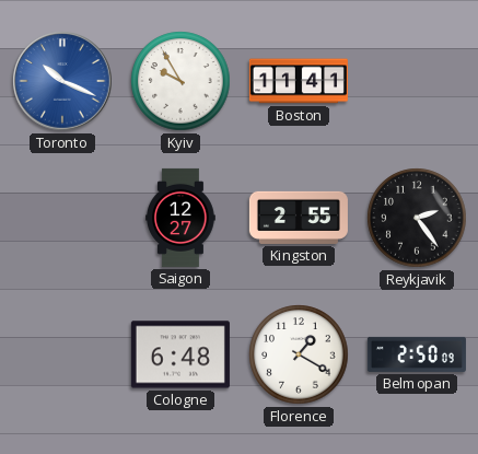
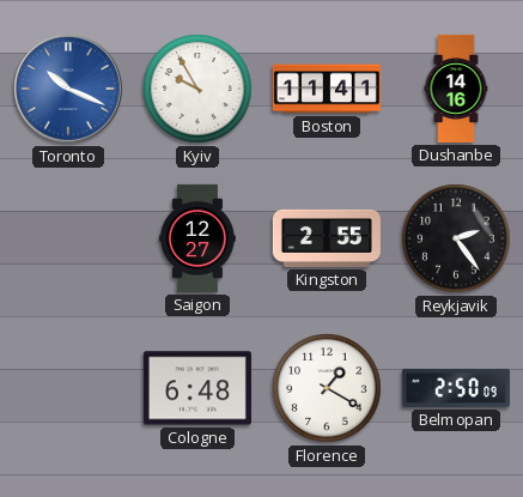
Dushanbe: none -> 14:16 (456, 89)
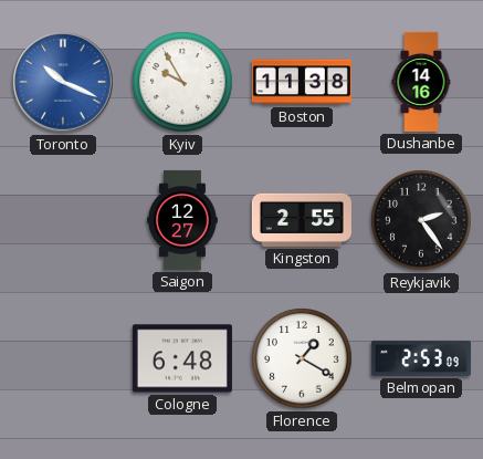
Boston: 11:41 -> 11:38 (302, 82)
Belmopan: 2:50 -> 2:53 (421, 358)
